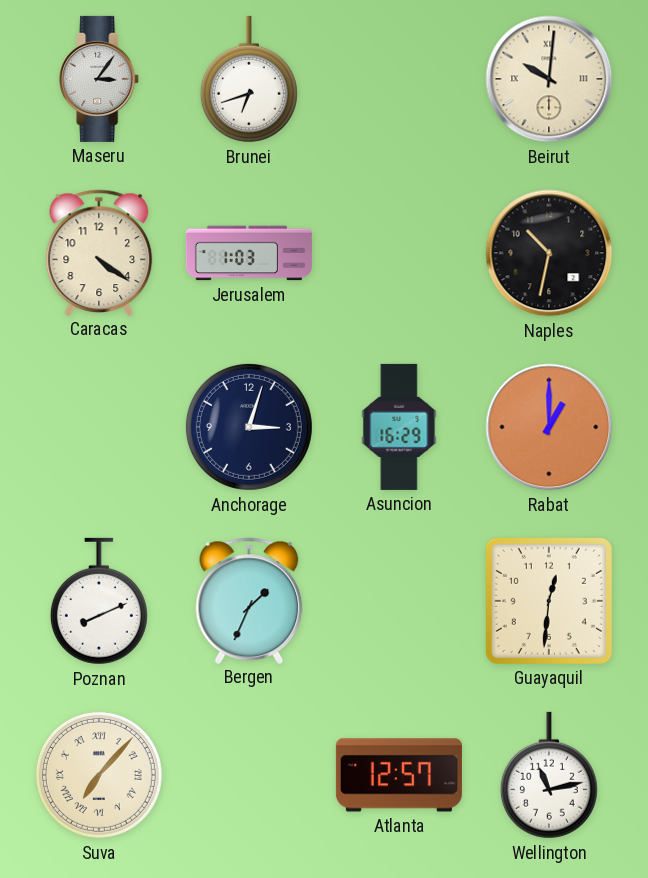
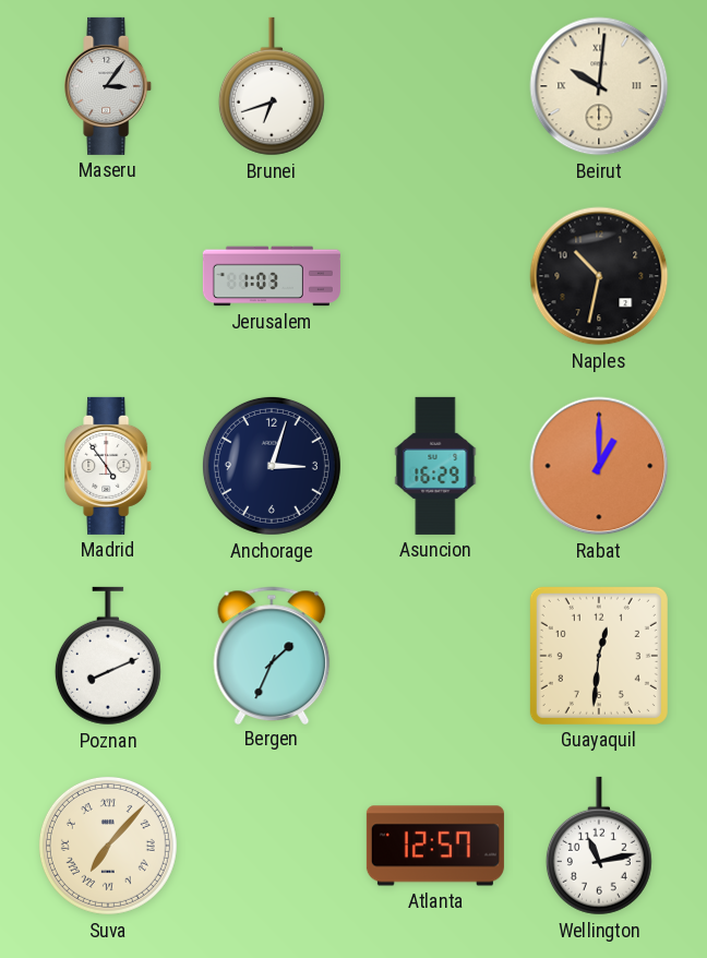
Caracas: 4:21 -> none (99, 252)
Madrid: none -> 4:54 (109, 466)
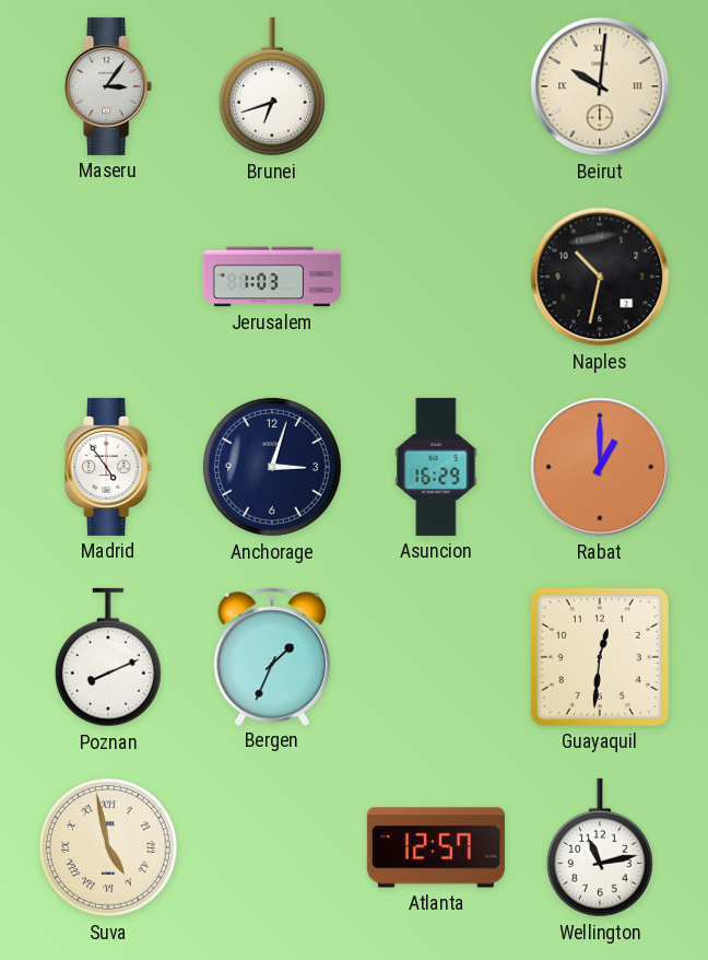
Suva: 7:07 -> 4:58 (108, 847)
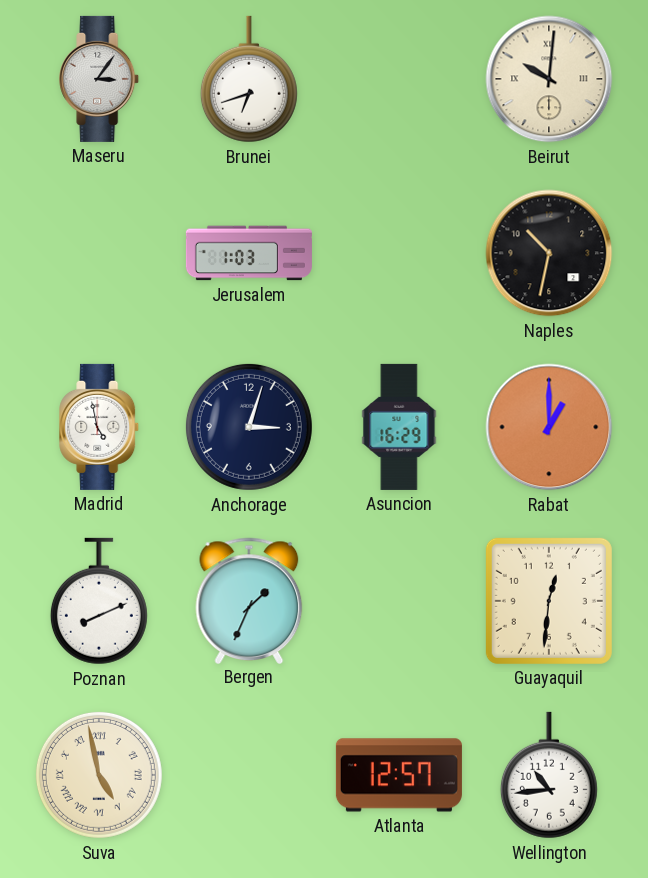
Madrid: 4:54 -> 4:58 (100, 427)
Wellington: 11:13 -> 10:44 (549, 775)
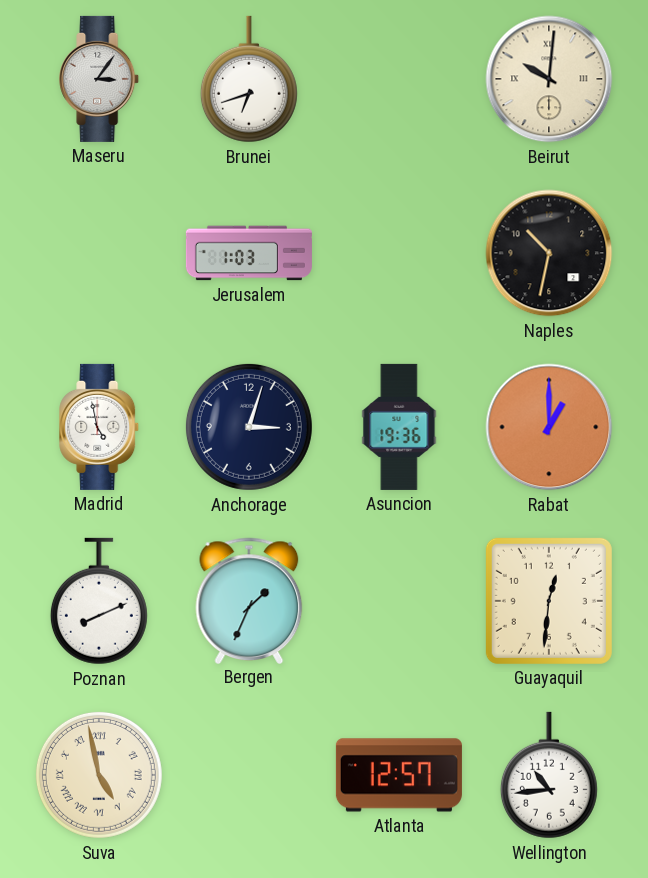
Asuncion: 16:29 -> 19:36 (399, 427)
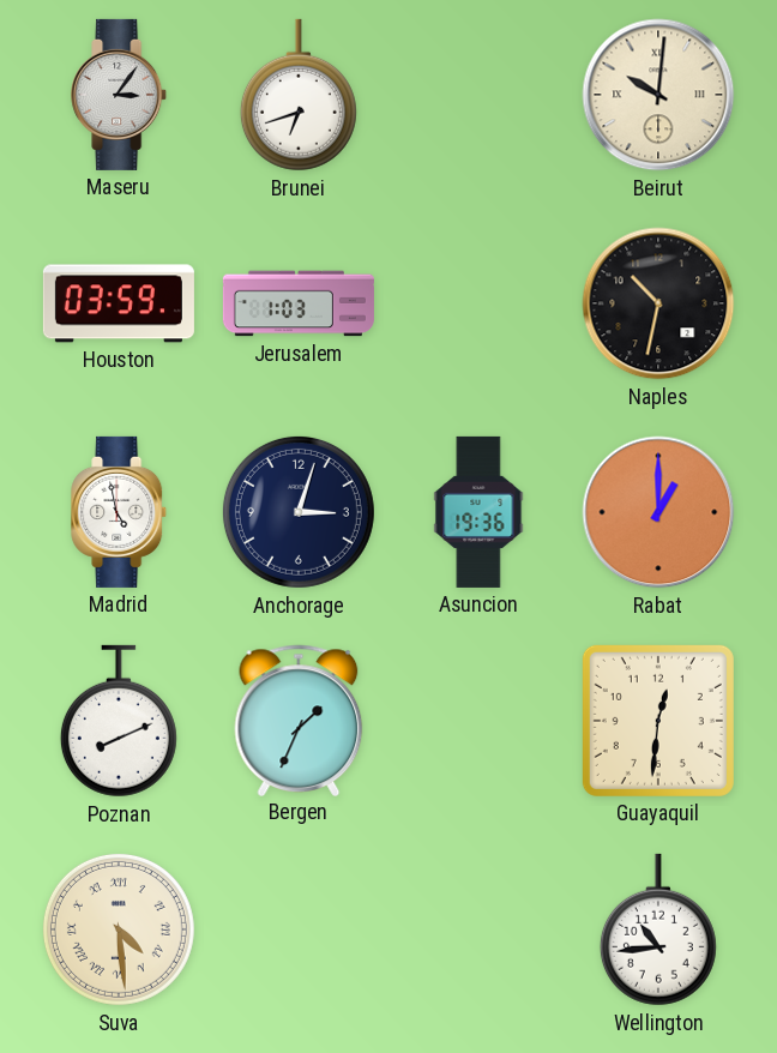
Houston: none -> 03:59 (119, 303)
Suva: 4:58 -> 4:29 (119, 929)
Atlanta: 12:57 -> none (399, 775)
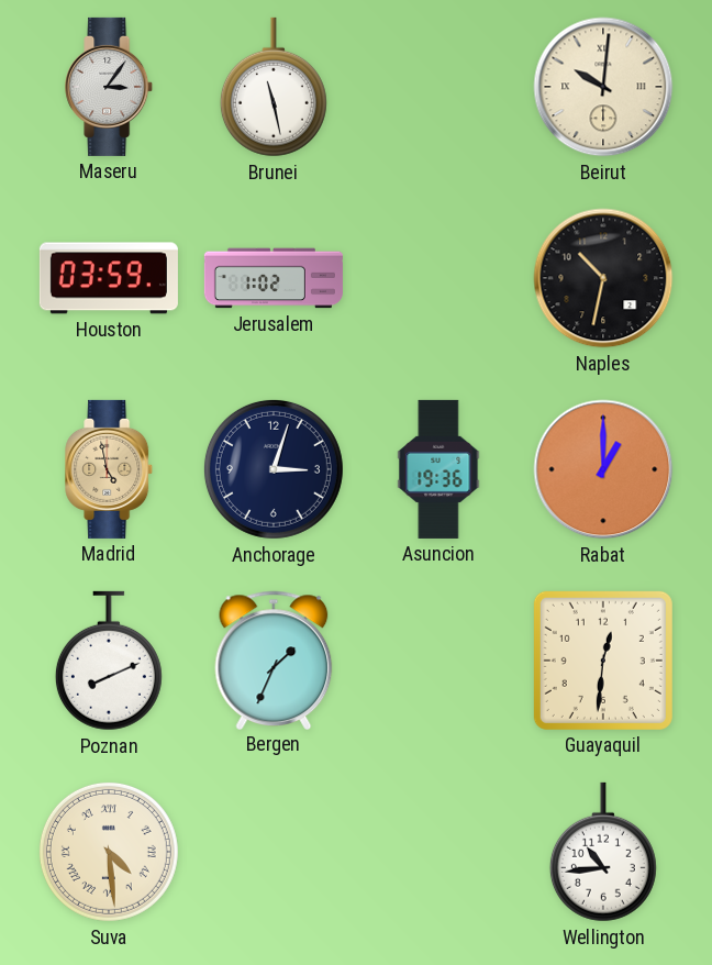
Brunei: 6:42 -> 11:28 (274, 87)
Jerusalem: 1:03 -> 1:02 (274, 278)
Madrid dial: white -> champagne (110, 469)
